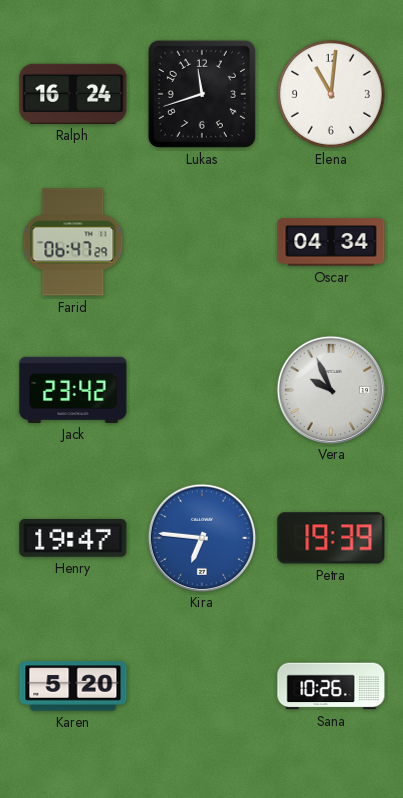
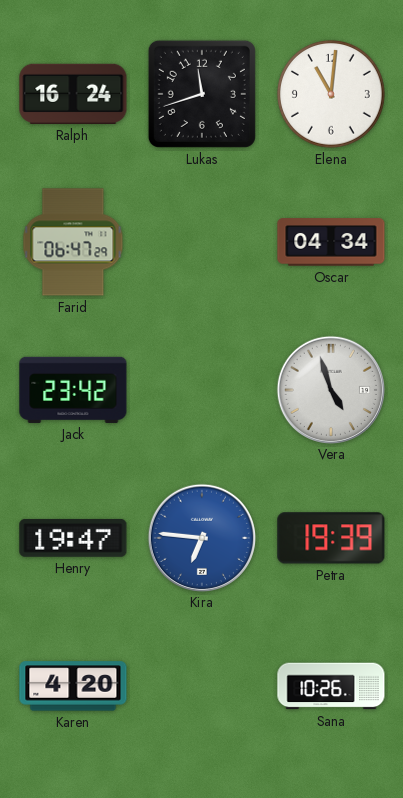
Vera: 9:56 -> 4:57 (330, 389)
Karen: 5:20 -> 4:20 (73, 686)
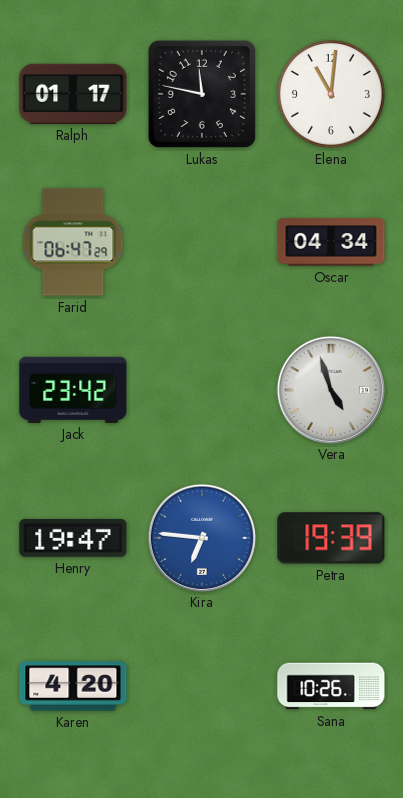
Ralph: 16:24 -> 01:17 (73, 94)
Lukas: 11:42 -> 11:47 (202, 94)
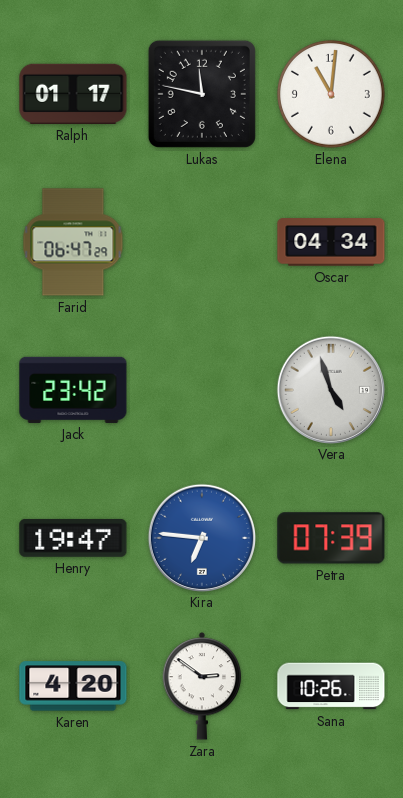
Petra: 19:39 -> 07:39 (331, 538)
Zara: none -> 2:51 (202, 686)
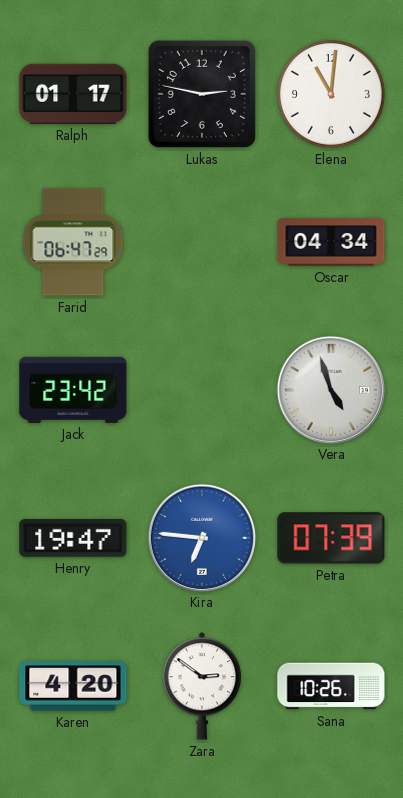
Lukas: 11:47 -> 2:47 (202, 94)
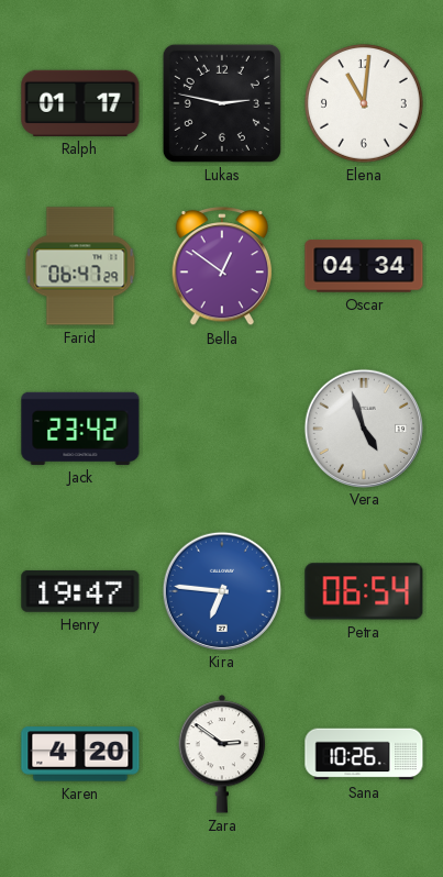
Bella: none -> 12:51 (222, 267)
Petra: 07:39 -> 06:54 (364, 591)
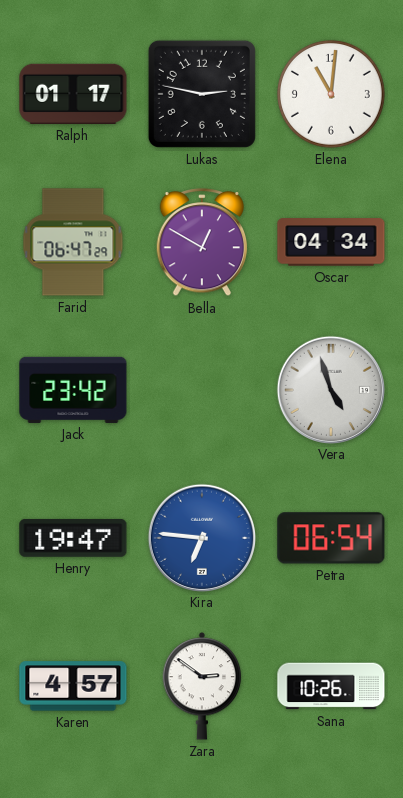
Bella: 12:51 -> 12:50 (202, 243)
Karen: 4:20 -> 4:57 (73, 686)
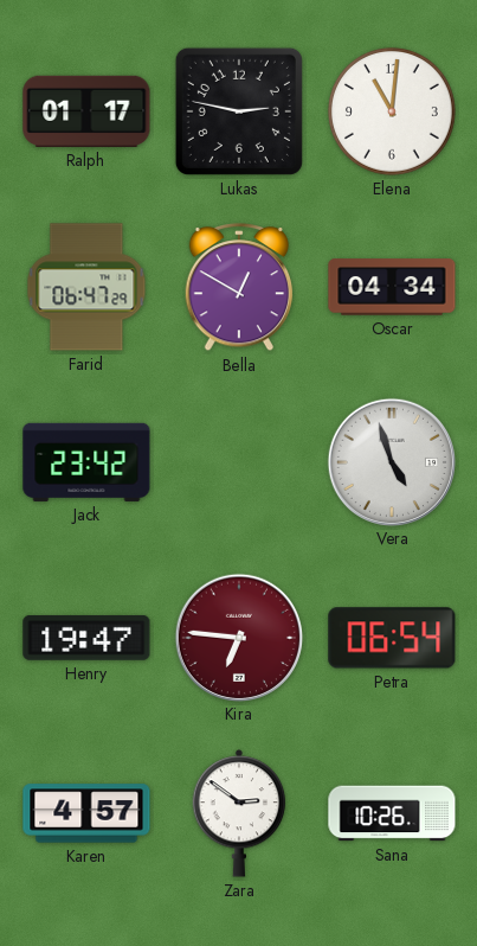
Kira dial: blue -> burgundy (238, 637)
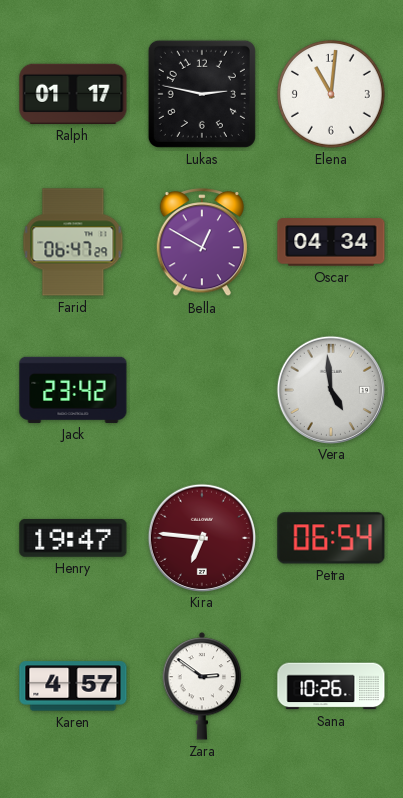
Vera: 4:57 -> 4:59 (330, 389)
